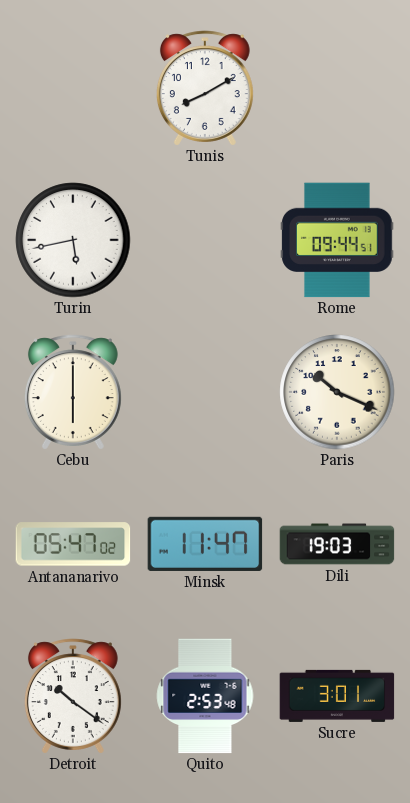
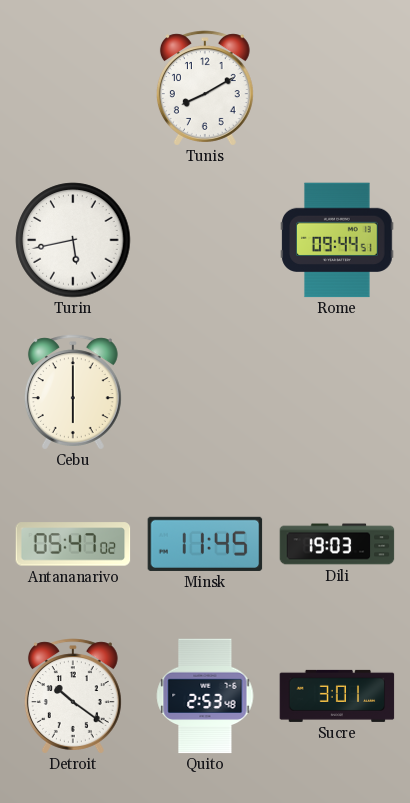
Paris: 10:19 -> none (337, 392)
Minsk: 11:47 -> 11:45 (205, 544)
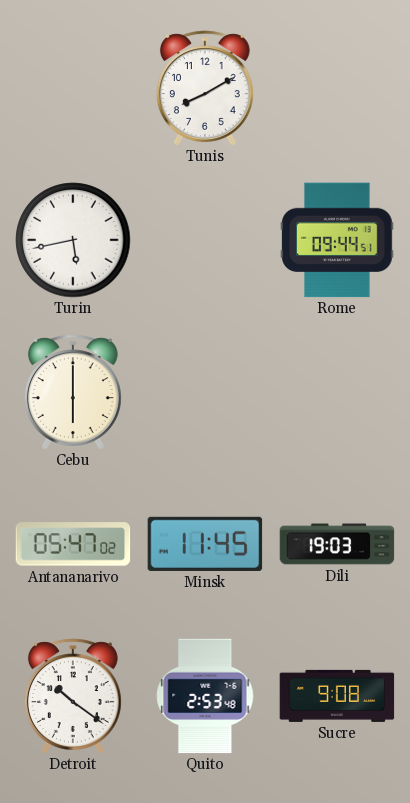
Sucre: 3:01 -> 9:08 (337, 696)
